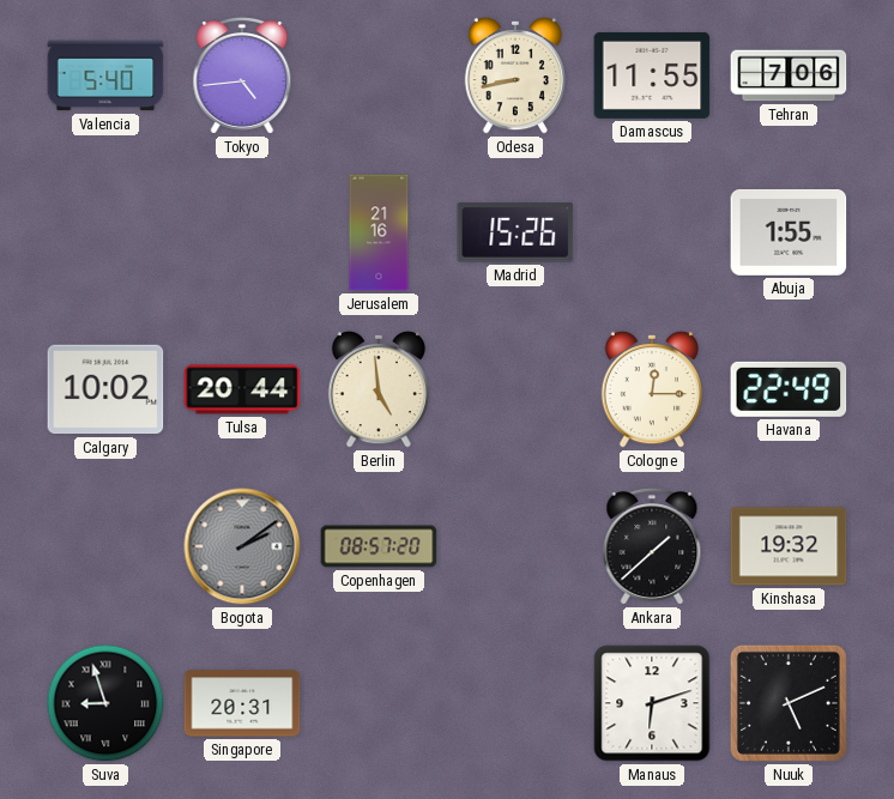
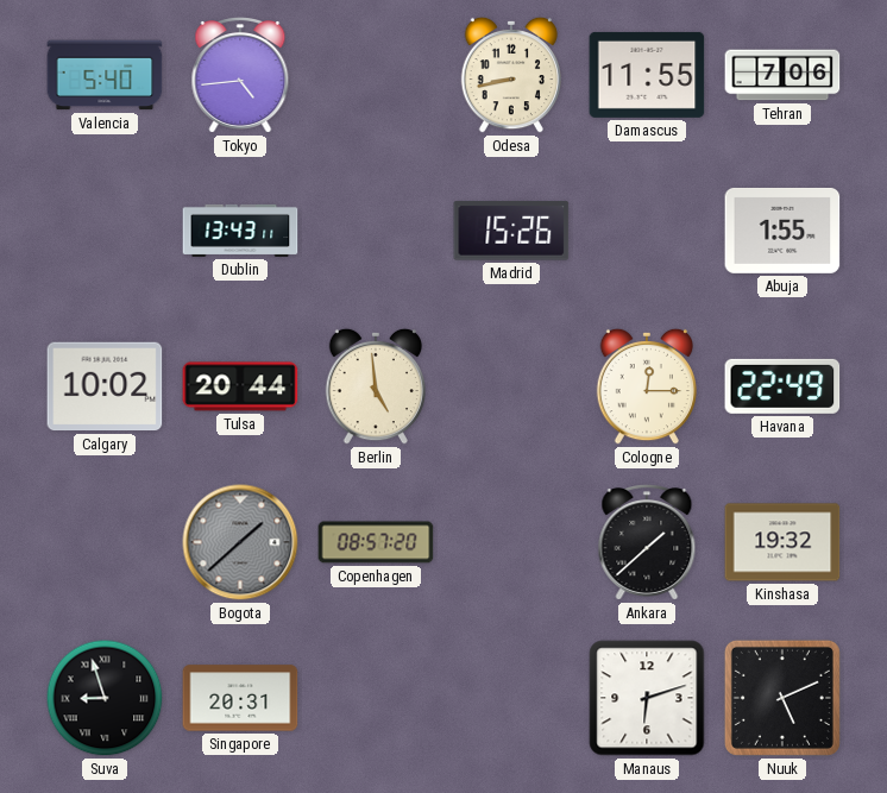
Dublin: none -> 13:43 (240, 231)
Jerusalem: 21:16 -> none (379, 232)
Bogota: 2:09 -> 1:38 (240, 542)
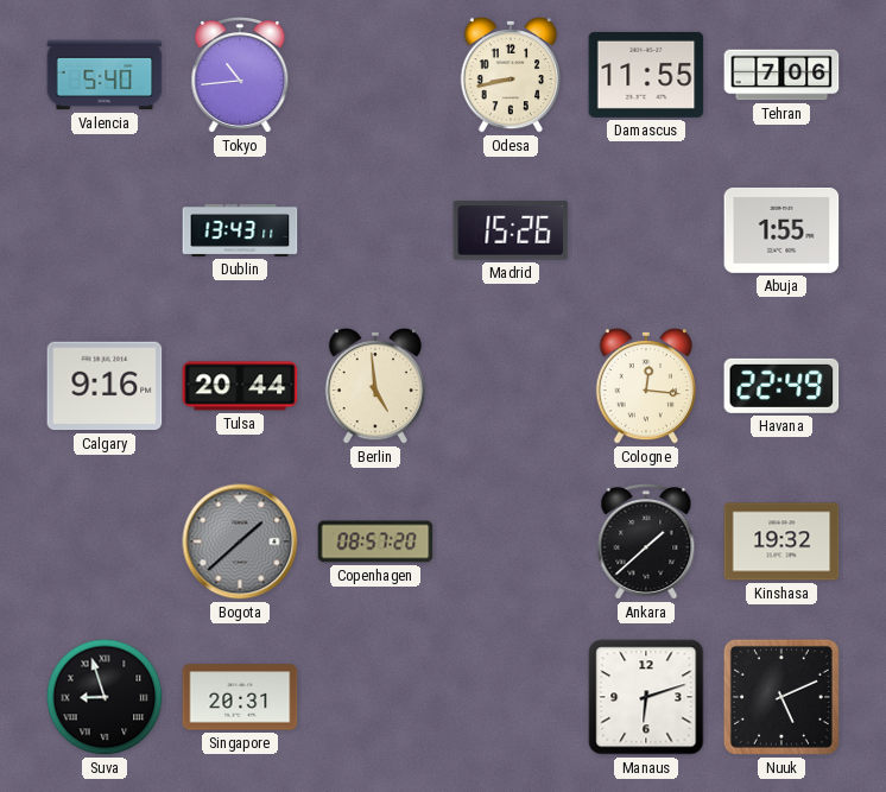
Tokyo: 4:44 -> 10:44 (240, 76)
Calgary: 10:02 -> 9:16 (105, 386)
Cologne: 12:15 -> 12:16 (645, 386)
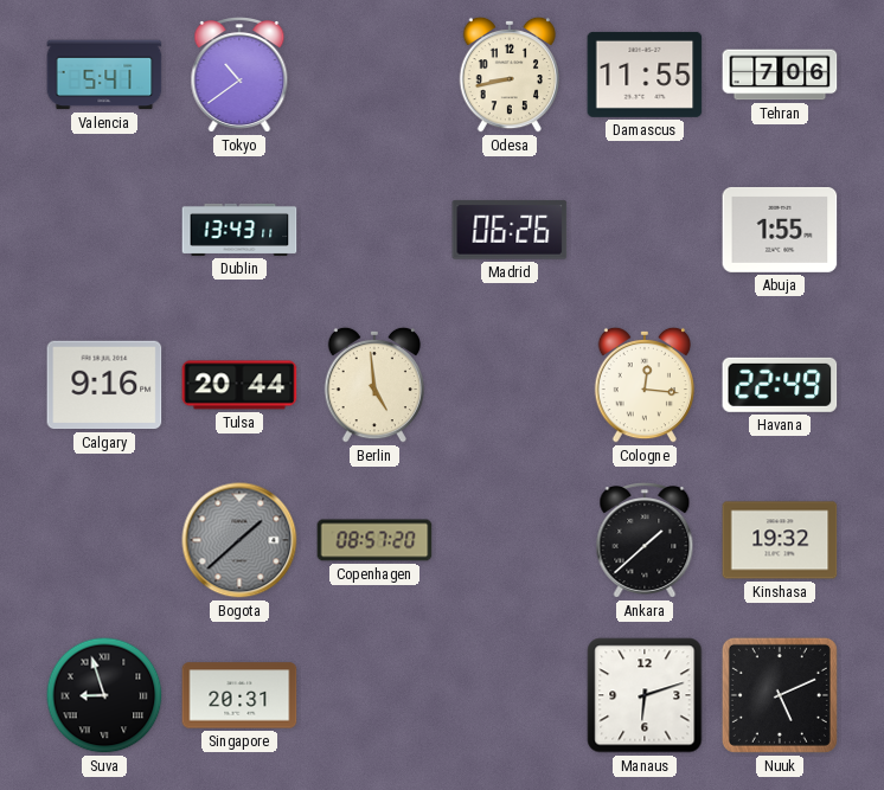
Valencia: 5:40 -> 5:41 (104, 75)
Tokyo: 10:44 -> 10:39 (239, 76)
Madrid: 15:26 -> 06:26 (510, 230)
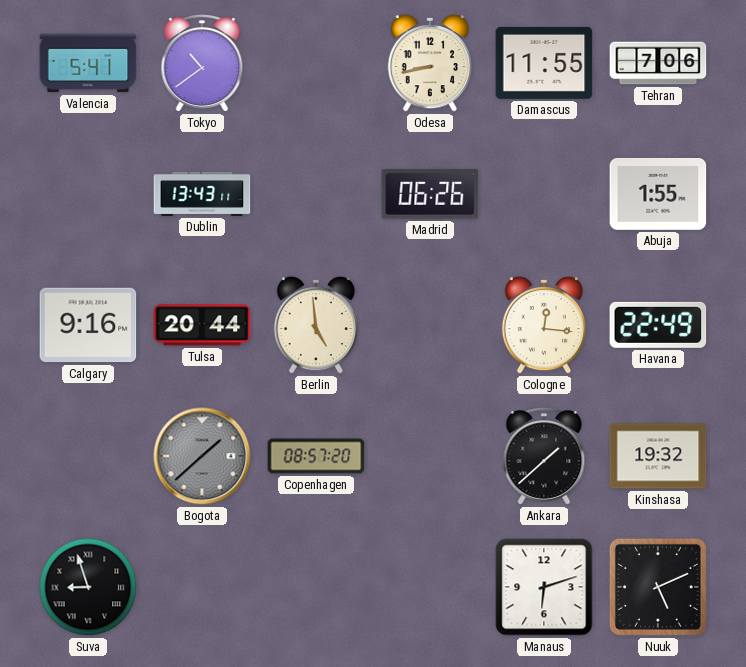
Singapore: 20:31 -> none (239, 695)
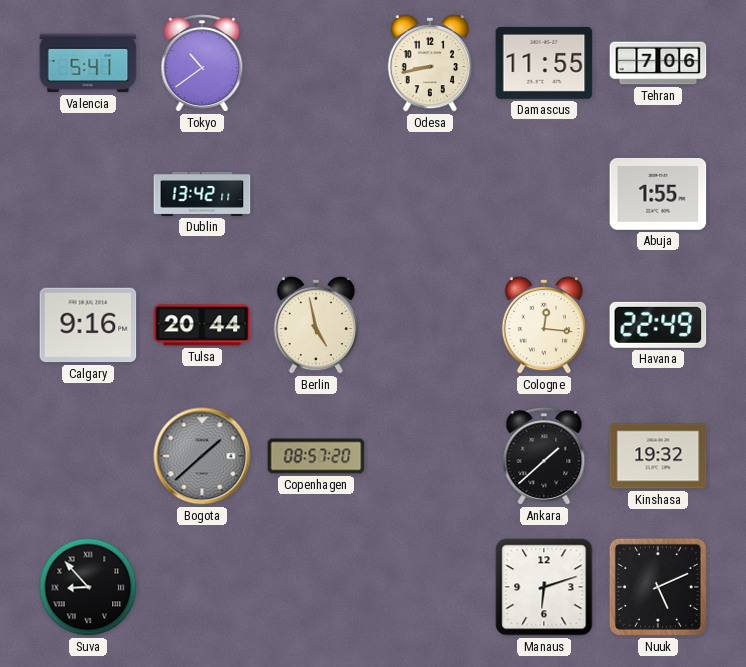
Dublin: 13:43 -> 13:42 (202, 194)
Madrid: 06:26 -> none (430, 194)
Berlin: 4:59 -> 4:58 (315, 325)
Suva: 8:57 -> 8:53 (88, 587)
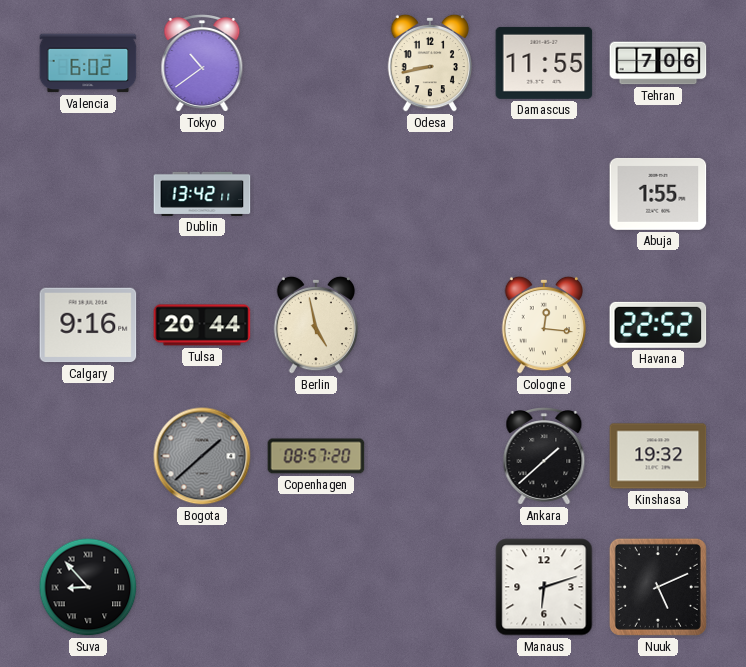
Valencia: 5:41 -> 6:02 (88, 63)
Havana: 22:49 -> 22:52 (658, 325)
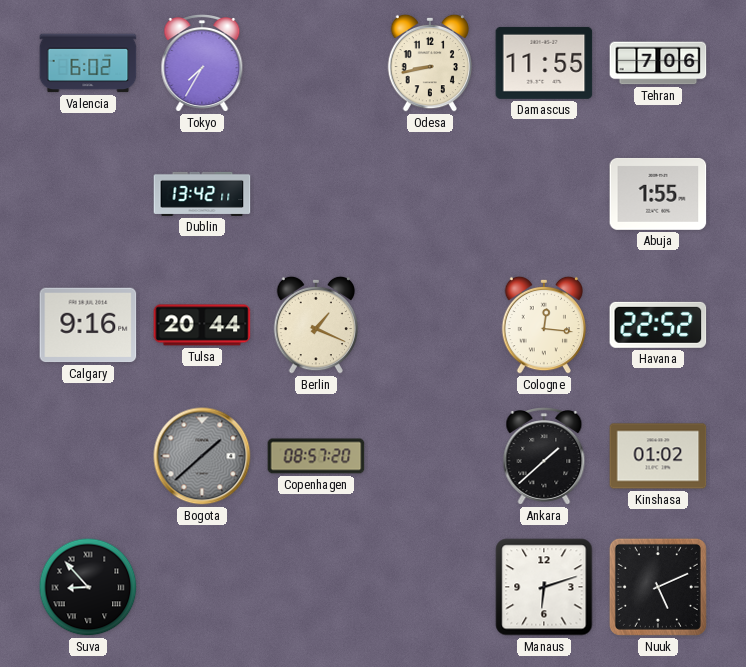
Tokyo: 10:39 -> 7:35 (202, 64)
Berlin: 4:58 -> 1:19 (315, 325)
Kinshasa: 19:32 -> 01:02 (658, 456)
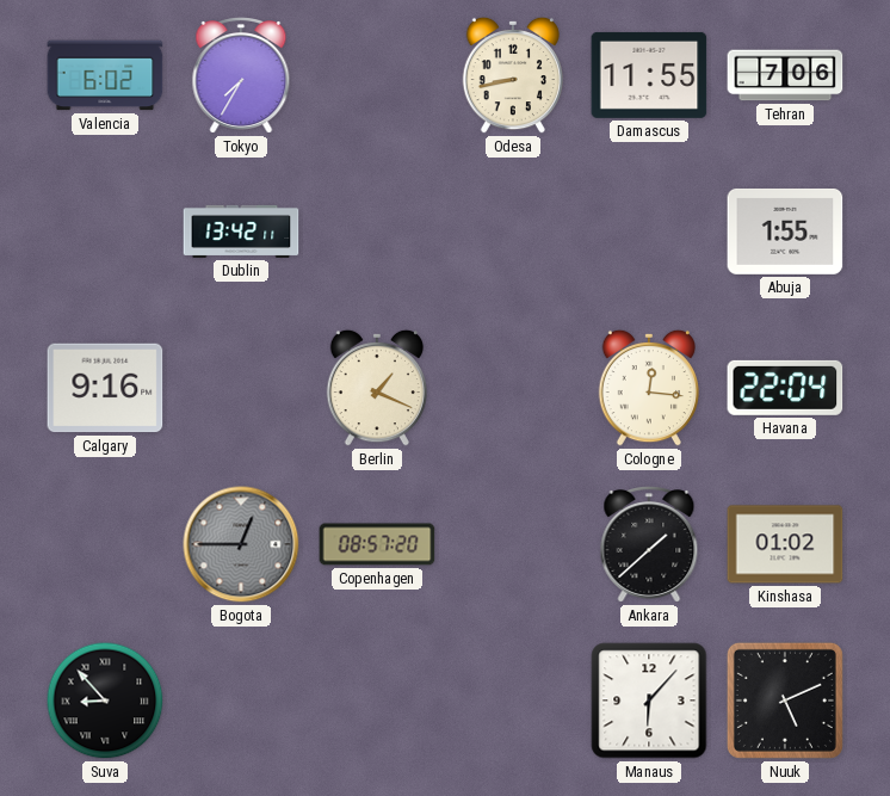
Tulsa: 20:44 -> none (202, 325)
Havana: 22:52 -> 22:04 (785, 388)
Bogota: 1:38 -> 12:45 (241, 544)
Manaus: 6:12 -> 6:07 (649, 701)
